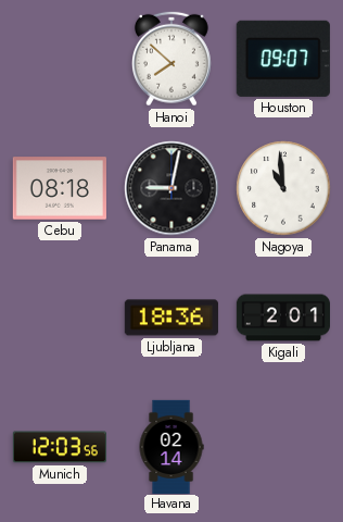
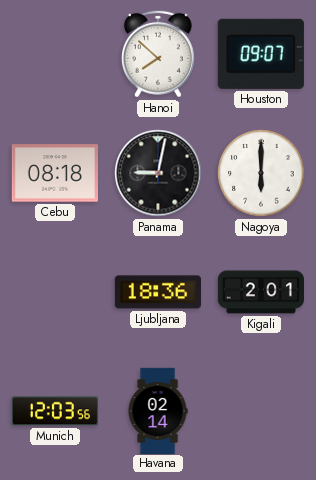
Nagoya: 10:59 -> 6:00 (261, 173)
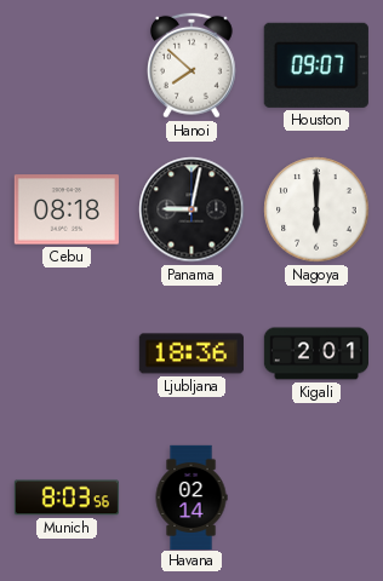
Munich: 12:03 -> 8:03 (67, 497)
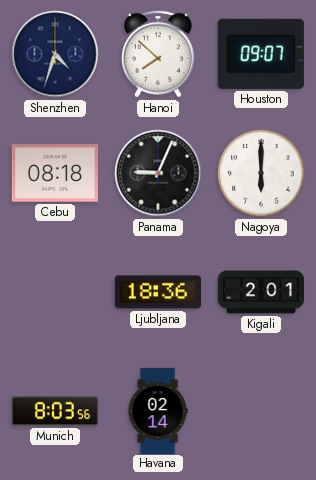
Shenzhen: none -> 4:33 (55, 54)
Panama: 9:02 -> 9:04 (158, 173)
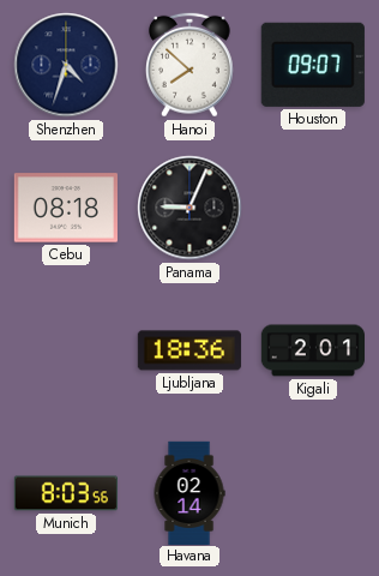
Nagoya: 6:00 -> none (261, 173)
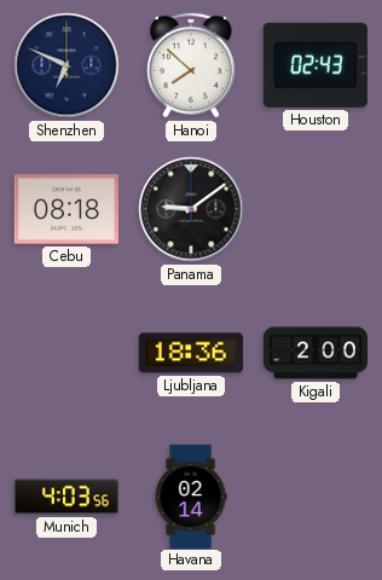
Shenzhen: 4:33 -> 6:49 (66, 65)
Houston: 09:07 -> 02:43 (316, 65)
Panama: 9:04 -> 9:09 (191, 209)
Kigali: 2:01 -> 2:00 (314, 353)
Munich: 8:03 -> 4:03 (66, 497)
